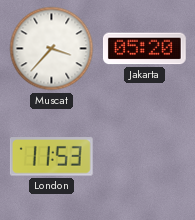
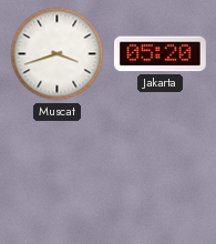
Muscat: 3:37 -> 3:42 (58, 54)
London: 11:53 -> none (51, 157)
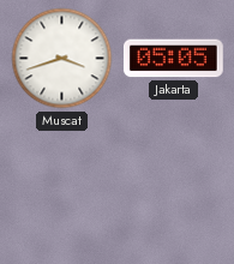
Jakarta: 05:20 -> 05:05 (173, 59)
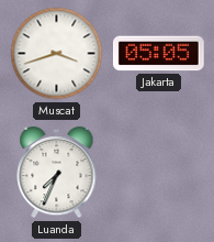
Luanda: none -> 7:34 (57, 173)
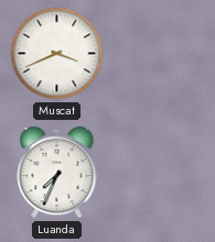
Muscat: 3:42 -> 3:41 (57, 54)
Jakarta: 05:05 -> none (158, 54)
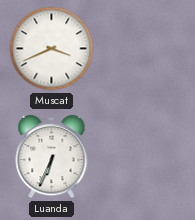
Luanda: 7:34 -> 6:34 (52, 157)
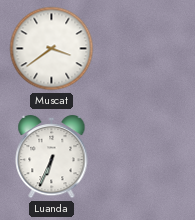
Muscat: 3:41 -> 3:39 (52, 49)
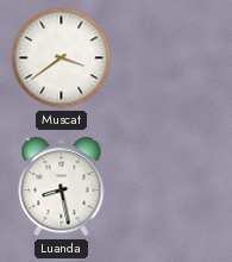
Luanda: 6:34 -> 8:28 (62, 187)
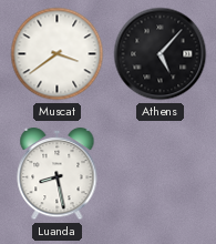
Athens: none -> 5:07 (161, 54)
